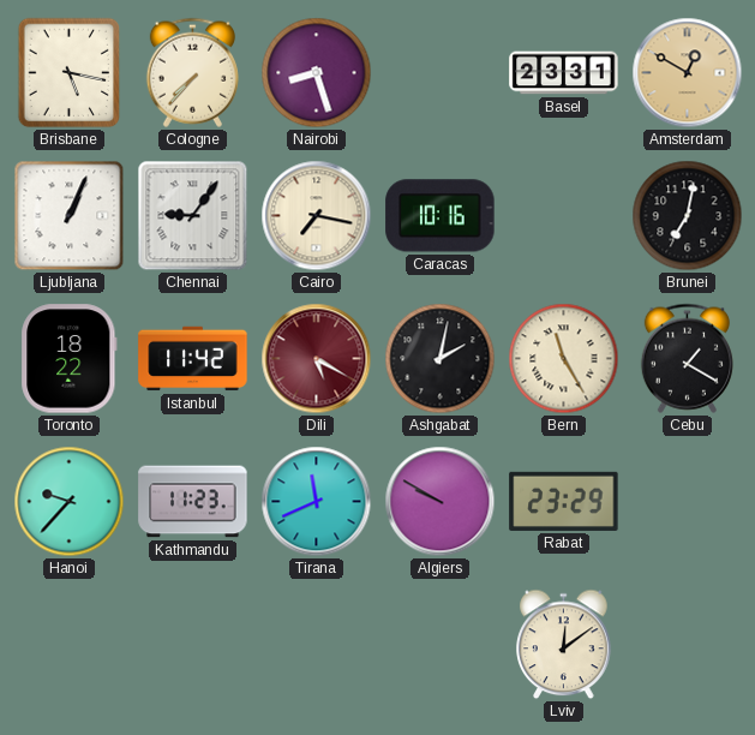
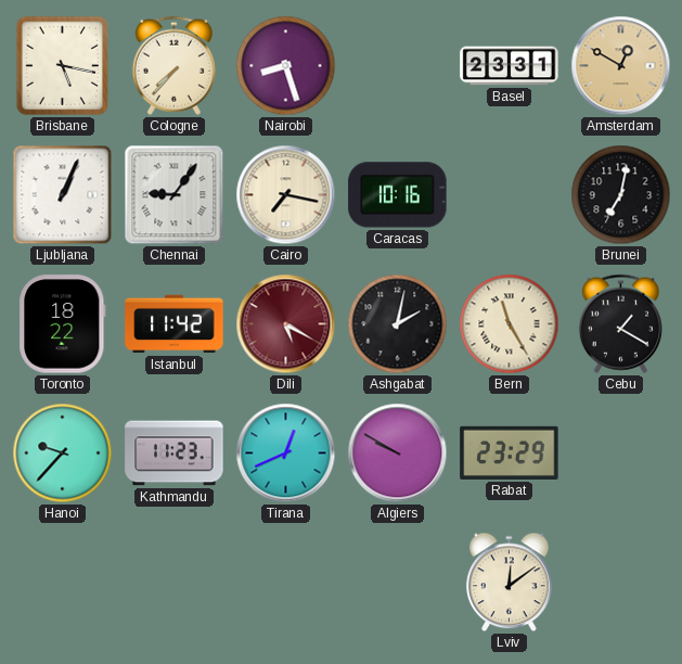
Tirana: 11:41 -> 12:41 (286, 454)
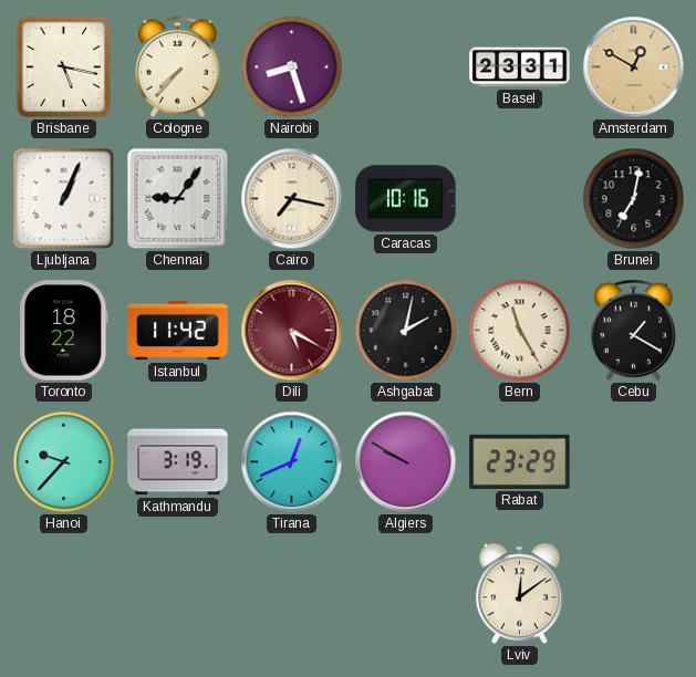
Kathmandu: 11:23 -> 3:19 (178, 462)
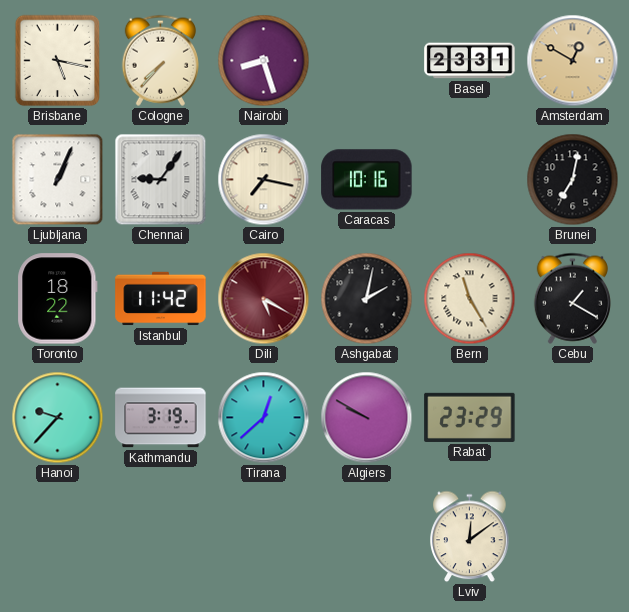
Tirana: 12:41 -> 12:38 (264, 418)
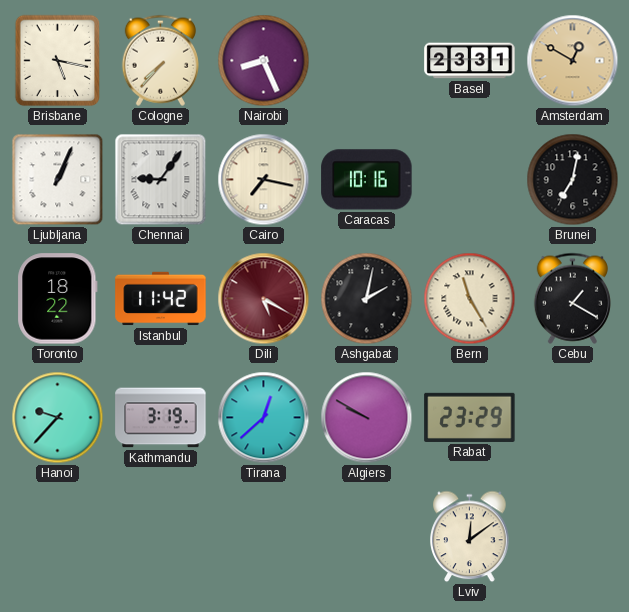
Nairobi: 8:27 -> 8:26 (264, 61)
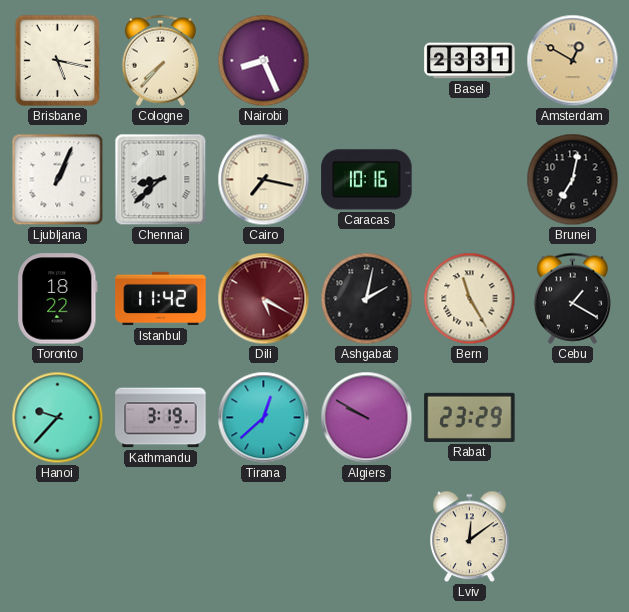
Chennai: 9:06 -> 8:38 (161, 180)
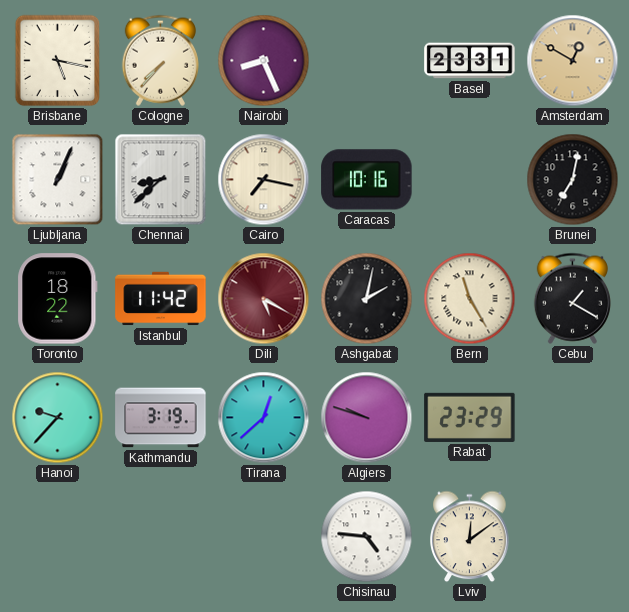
Algiers: 9:50 -> 9:48 (367, 418)
Chisinau: none -> 4:46 (367, 537)
